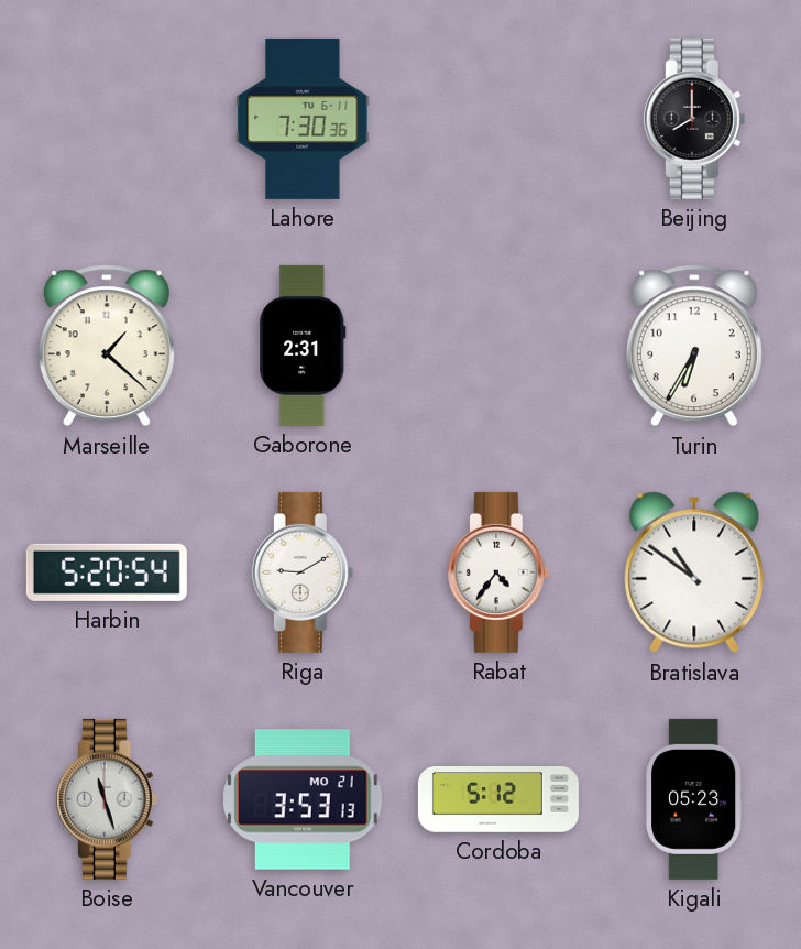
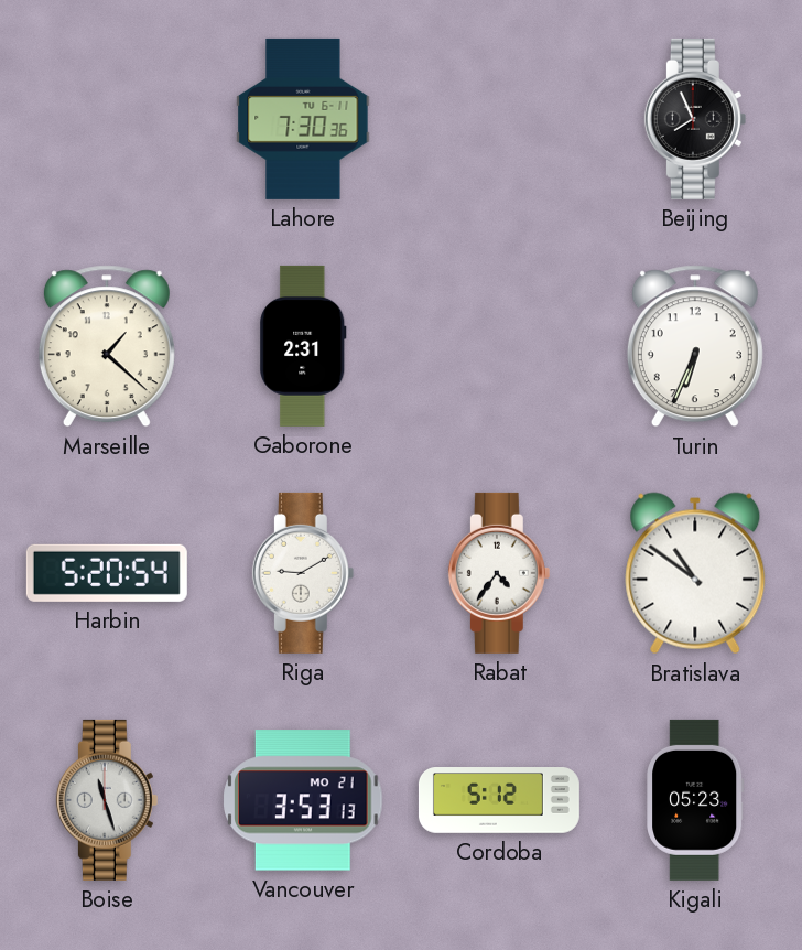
Beijing: 8:00 -> 7:56 (695, 119)
Turin: 6:35 -> 6:34 (695, 346)
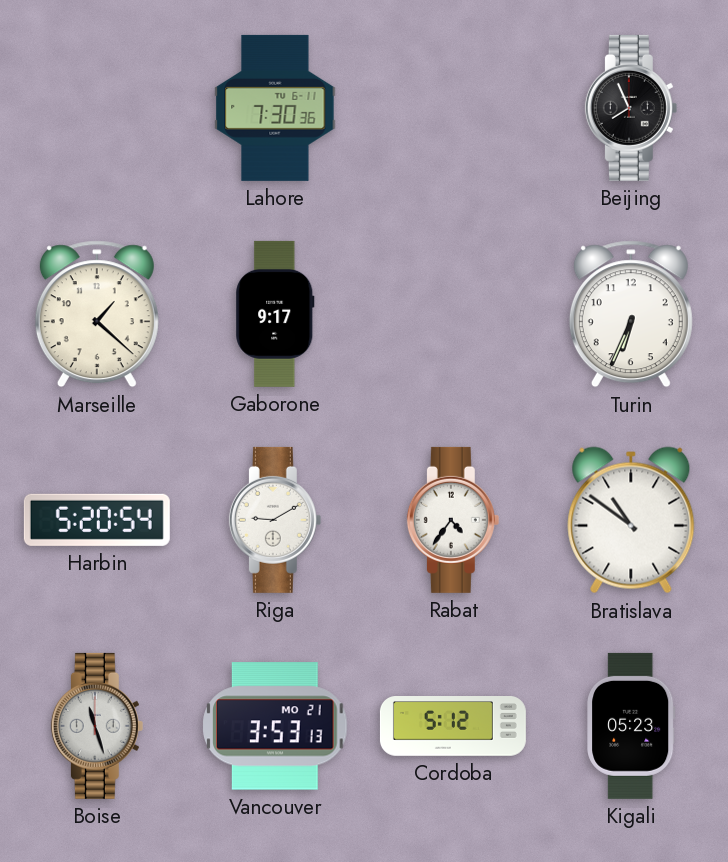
Gaborone: 2:31 -> 9:17 (275, 314)
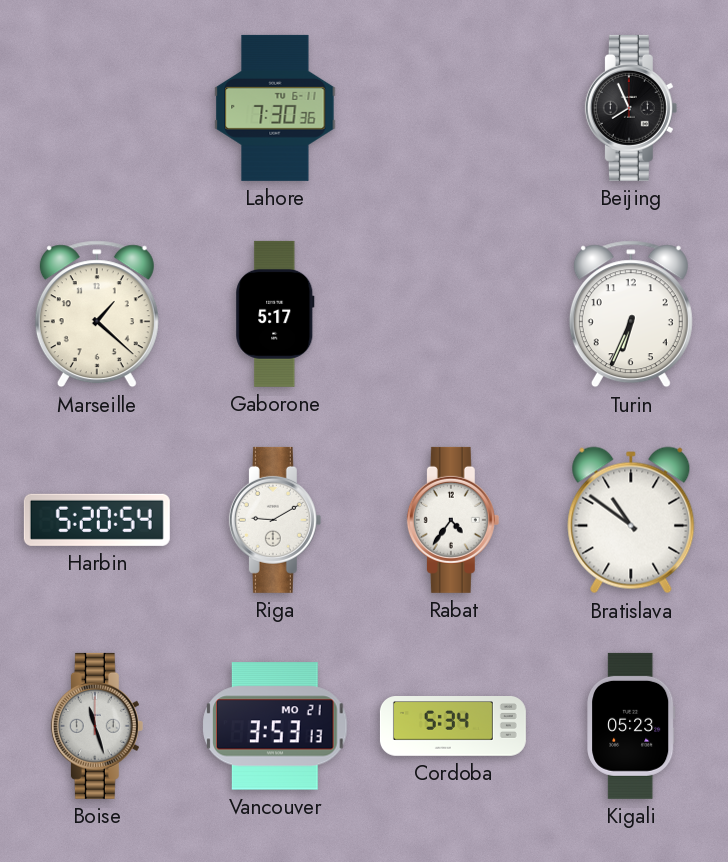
Gaborone: 9:17 -> 5:17 (275, 314)
Cordoba: 5:12 -> 5:34 (453, 726)
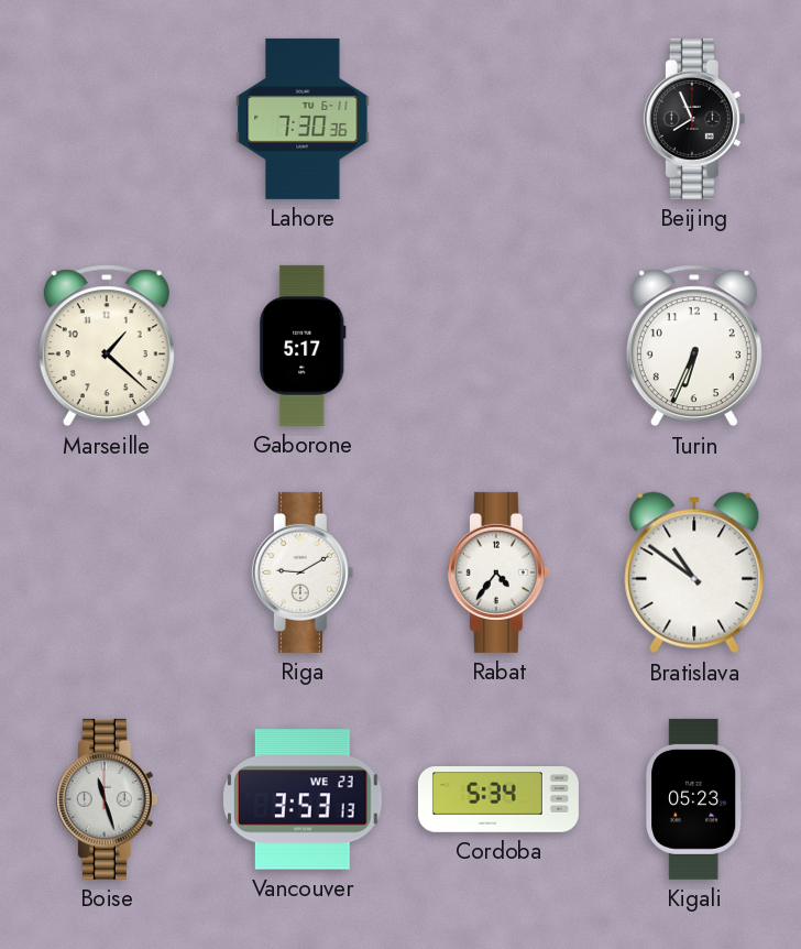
Harbin: 5:20 -> none (97, 520)
Vancouver date: MO 21 -> WE 23 (303, 799)
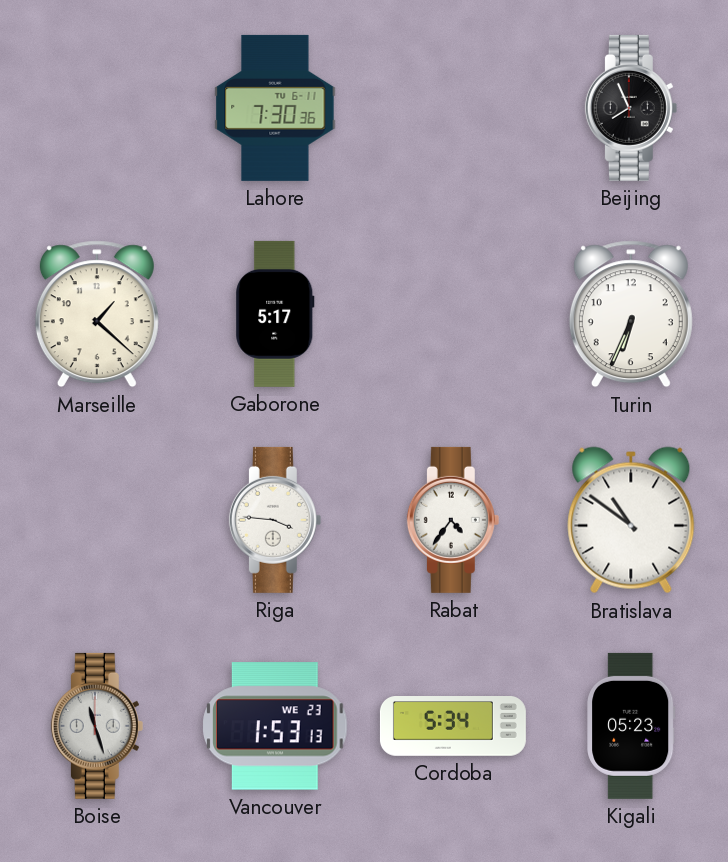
Riga: 9:10 -> 3:46 (275, 520)
Vancouver: 3:53 -> 1:53 (275, 726)
